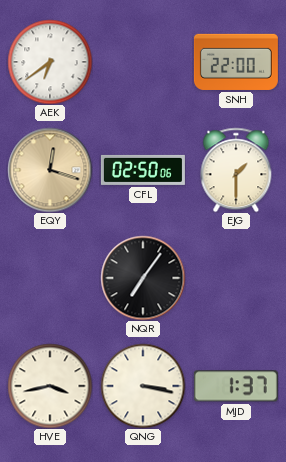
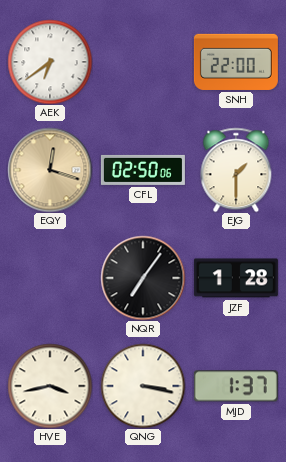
JZF: none -> 1:28 (236, 278)
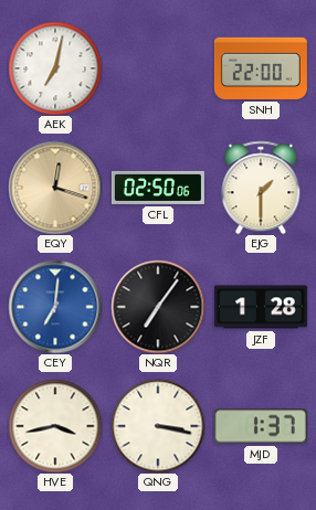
AEK: 6:39 -> 7:02 (55, 68)
CEY: none -> 7:01 (55, 307)
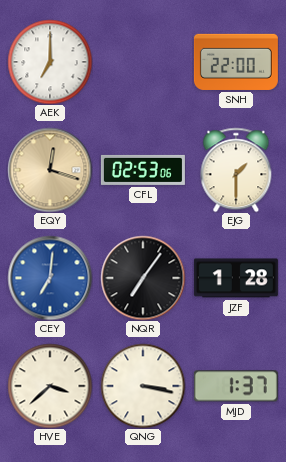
AEK: 7:02 -> 7:00 (50, 62)
CFL: 02:50 -> 02:53 (143, 170)
HVE: 3:43 -> 3:38 (50, 386)
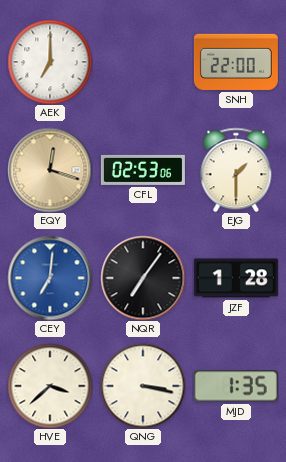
MJD: 1:37 -> 1:35 (236, 386)
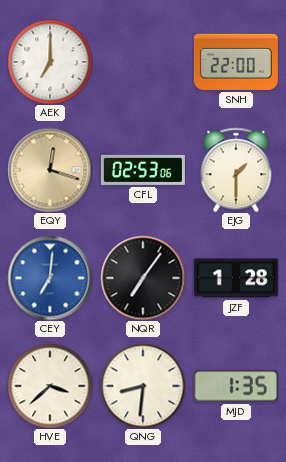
QNG: 3:17 -> 8:31 (143, 386)
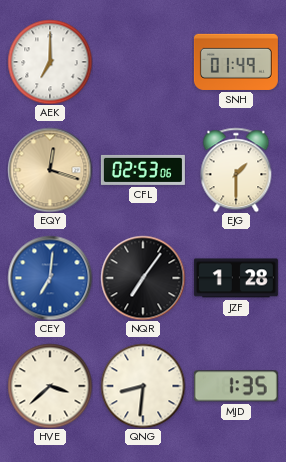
SNH: 22:00 -> 01:49 (236, 62)
